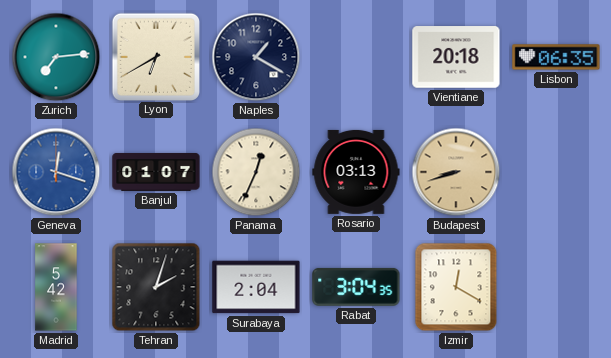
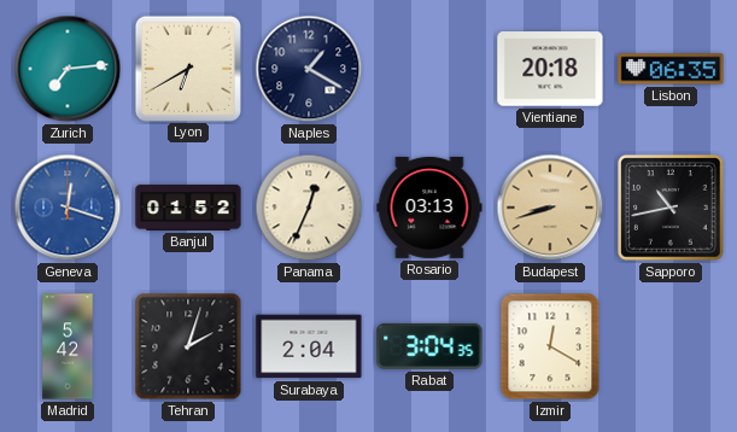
Banjul: 01:07 -> 01:52 (188, 208)
Sapporo: none -> 10:43 (671, 208)
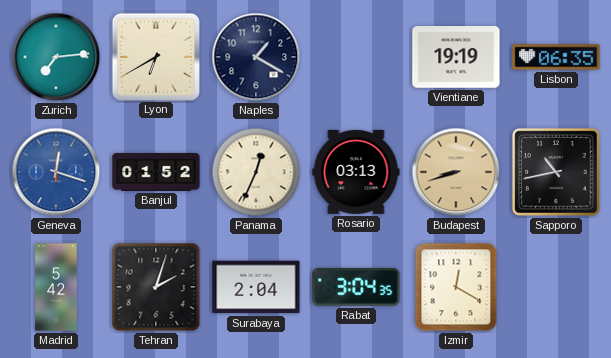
Vientiane: 20:18 -> 19:19 (456, 57)
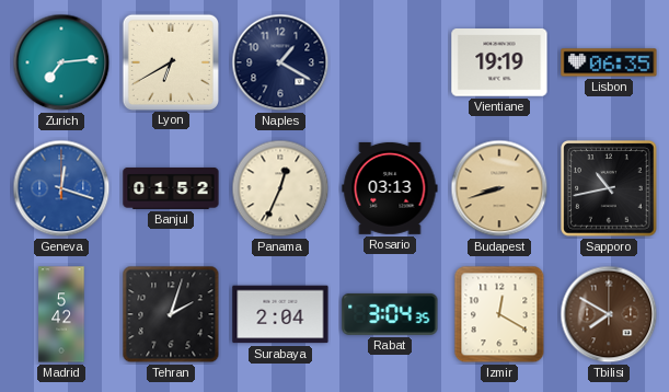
Tbilisi: none -> 7:50 (609, 314)
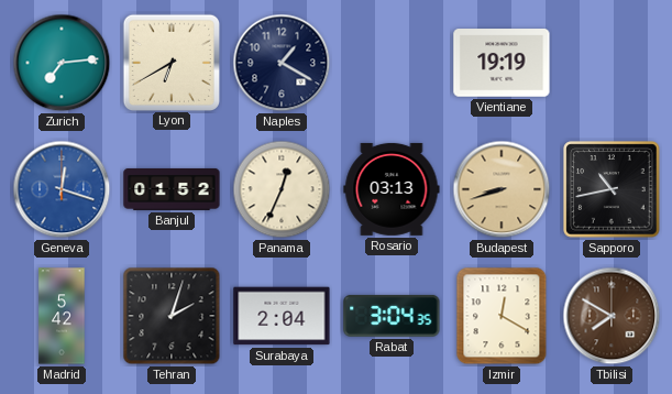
Lisbon: 06:35 -> none (609, 62)
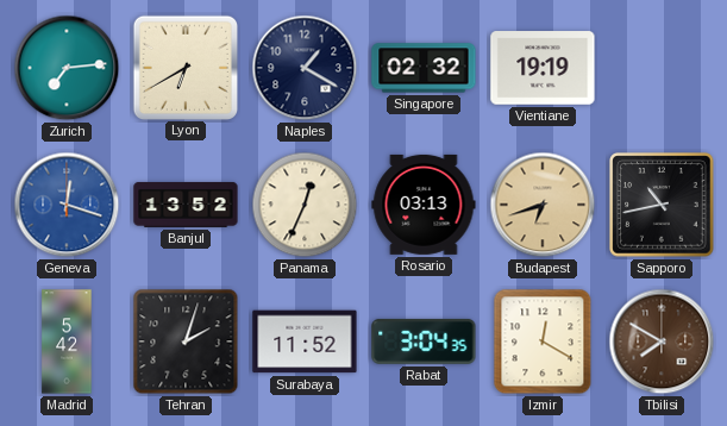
Singapore: none -> 02:32 (424, 68)
Banjul: 01:52 -> 13:52 (186, 205)
Budapest: 8:42 -> 6:42 (543, 205)
Surabaya: 2:04 -> 11:52 (305, 342)
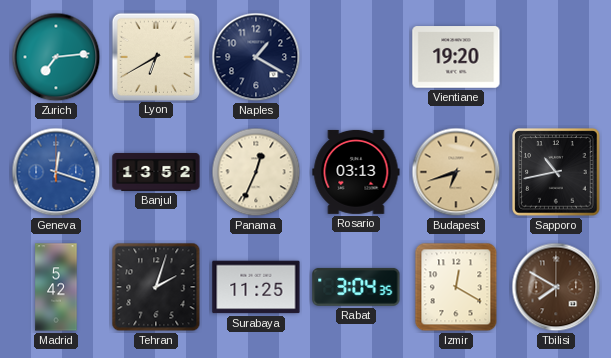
Singapore: 02:32 -> none (424, 68)
Vientiane: 19:19 -> 19:20 (456, 57)
Surabaya: 11:52 -> 11:25 (256, 287)
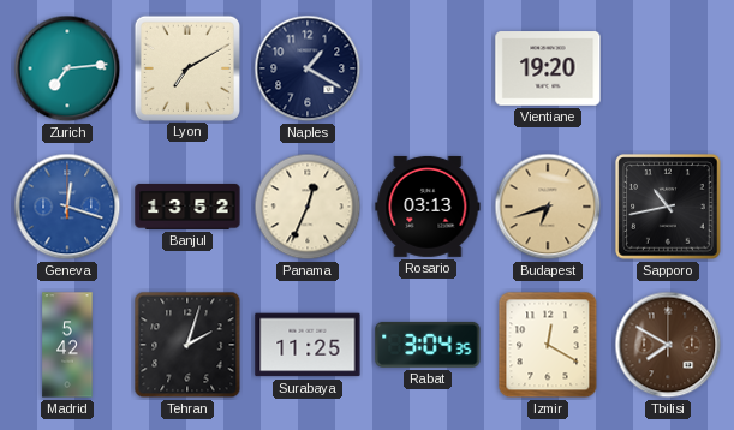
Lyon: 6:40 -> 7:10 (186, 67)
